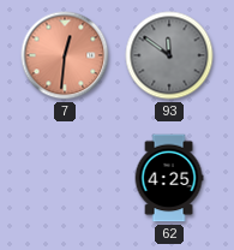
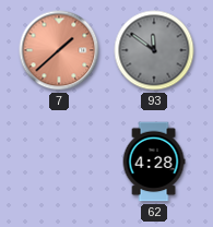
7: 12:31 -> 1:38 (59, 50)
62: 4:25 -> 4:28 (154, 162)
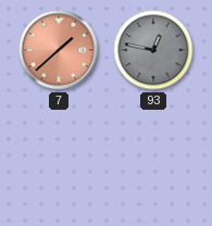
93: 11:51 -> 12:47 (153, 50)
62: 4:28 -> none (154, 162)
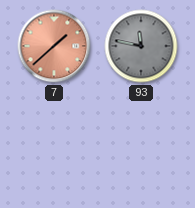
93: 12:47 -> 11:47 (141, 46)
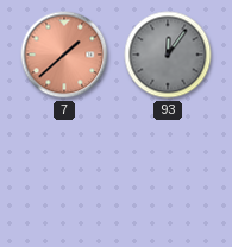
93: 11:47 -> 12:06 (168, 55)
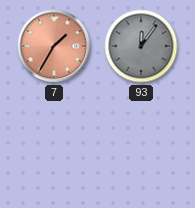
7: 1:38 -> 1:35 (54, 46)
